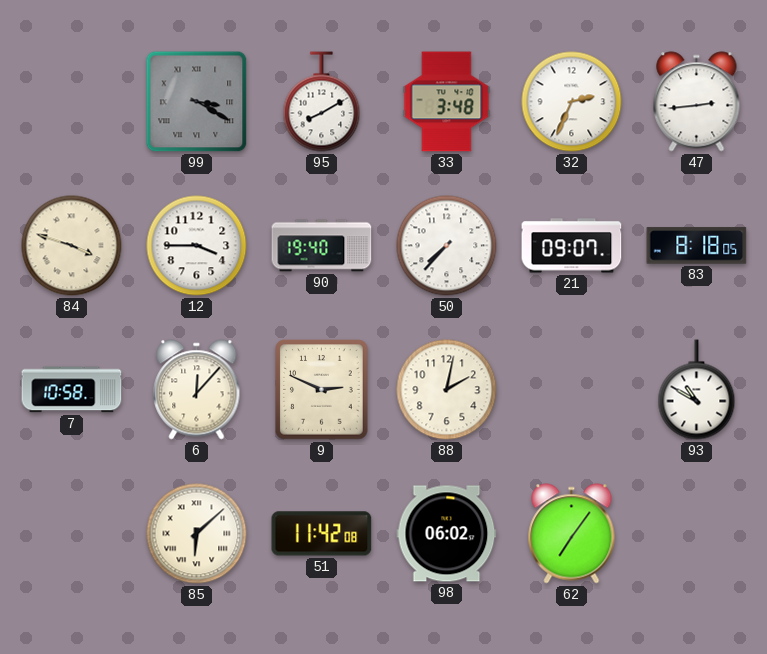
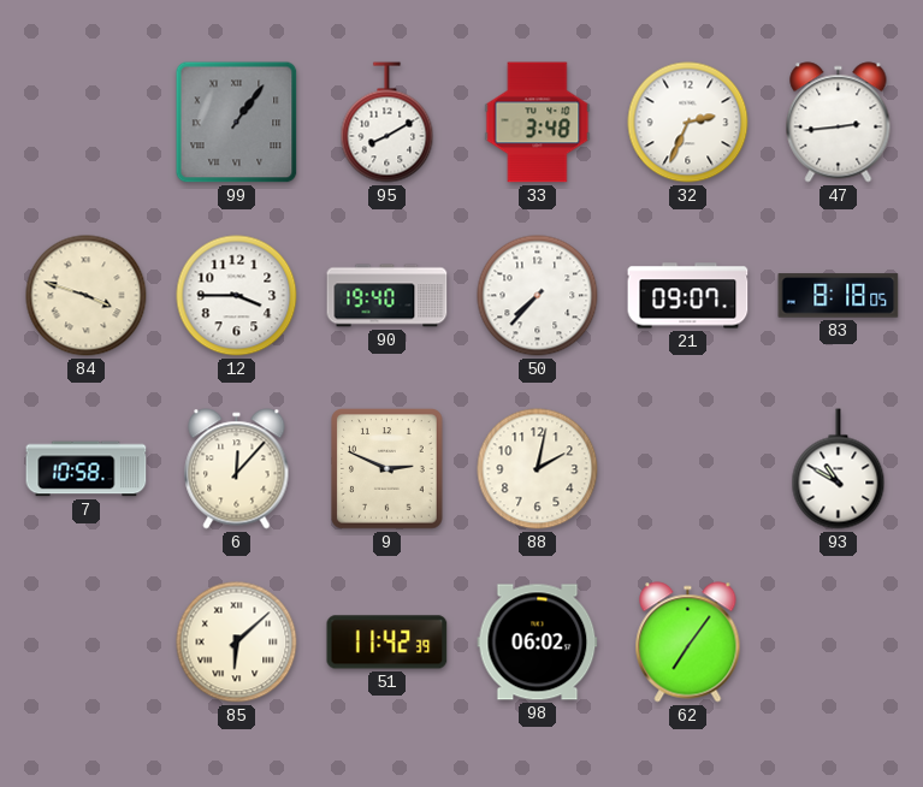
99: 3:20 -> 1:06 (237, 123)
51: 11:42:08 -> 11:42:39 (387, 643)
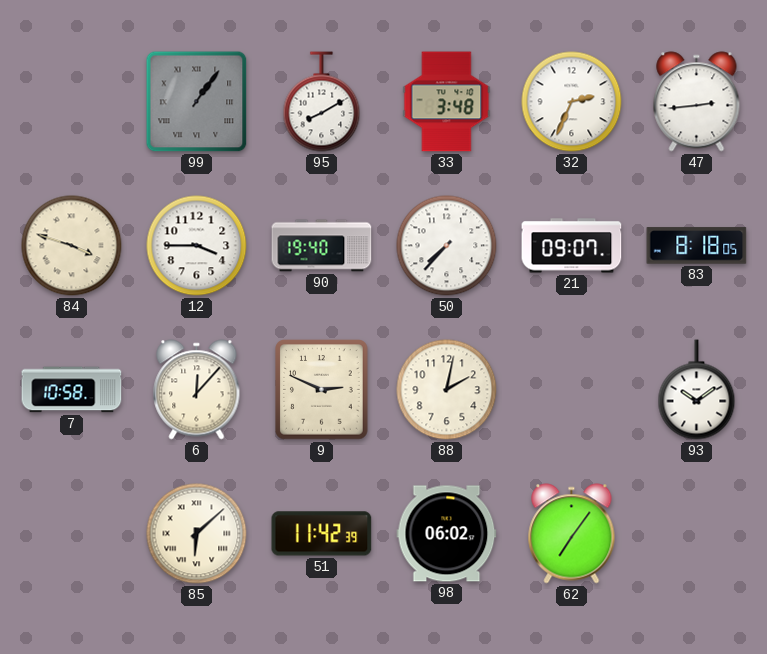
93: 10:50 -> 10:09 (697, 390)
